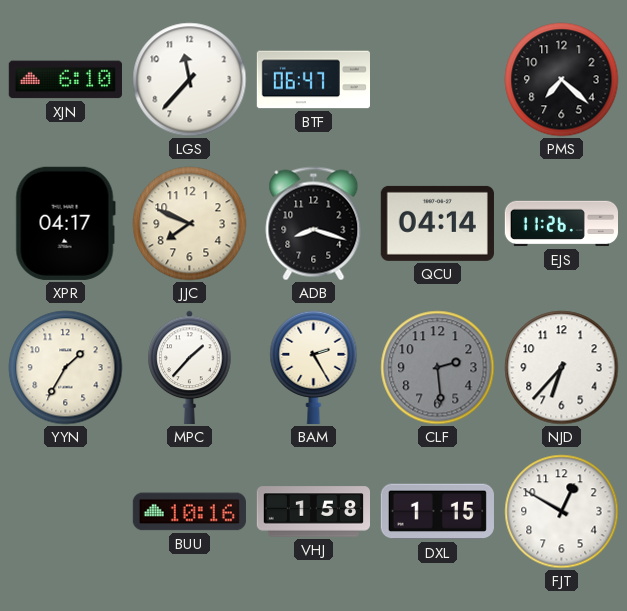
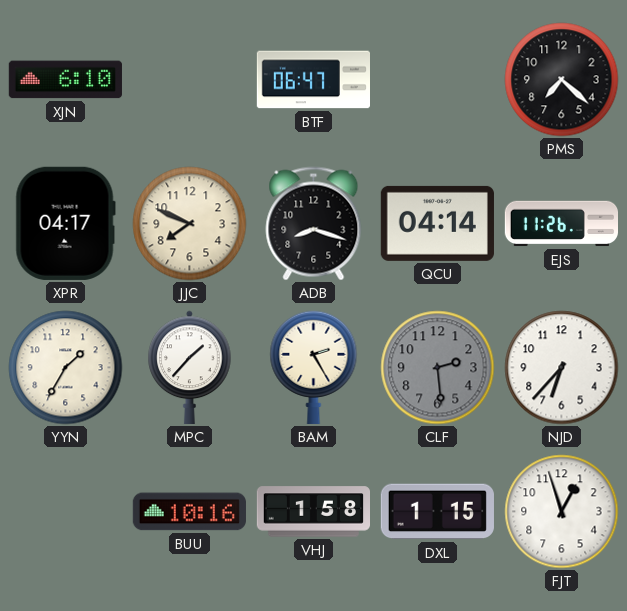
LGS: 11:37 -> none (190, 80)
FJT: 12:50 -> 12:57 (562, 512)
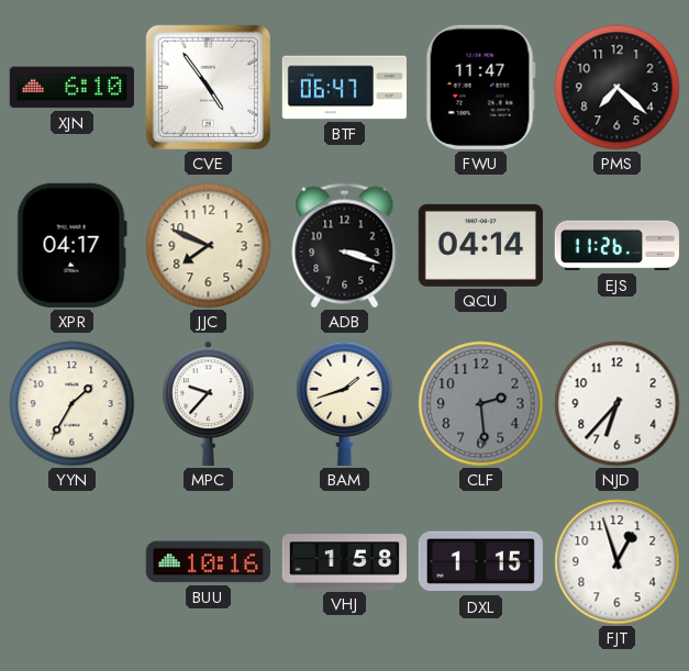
CVE: none -> 4:54 (208, 87)
FWU: none -> 11:47 (480, 87)
ADB: 8:18 -> 3:18 (345, 246)
MPC: 1:37 -> 9:37 (209, 403)
BAM: 2:25 -> 1:42 (345, 403)
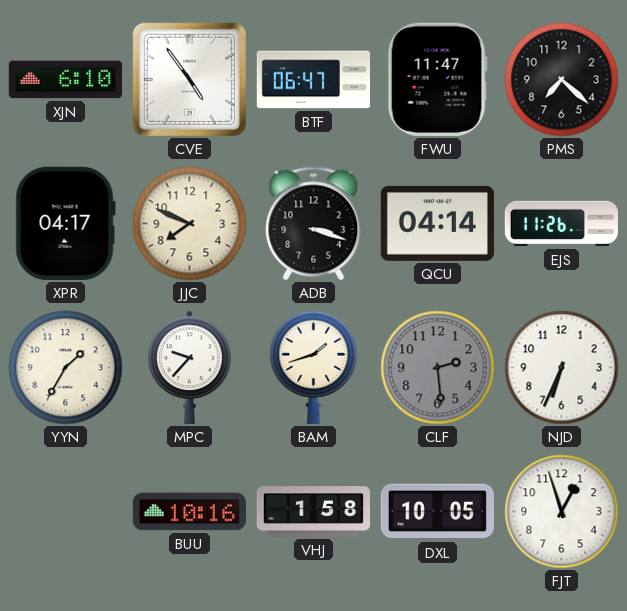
NJD: 6:37 -> 6:34 (562, 368)
DXL: 1:15 -> 10:05 (437, 512)
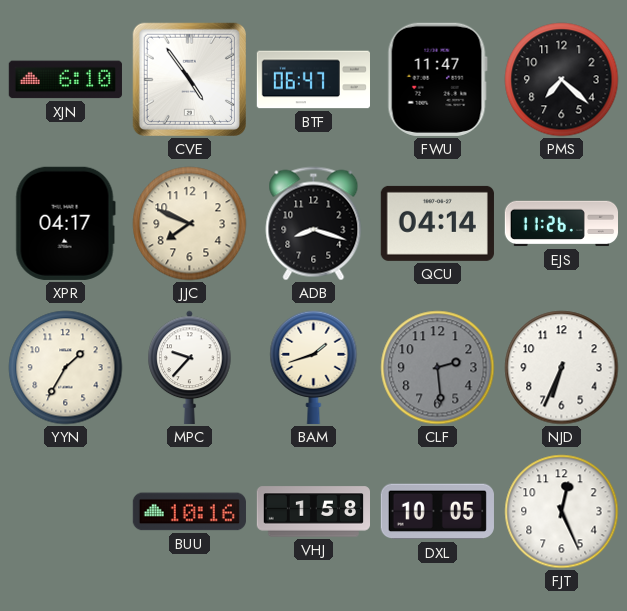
ADB: 3:18 -> 8:18 (314, 224)
FJT: 12:57 -> 12:26 (562, 512)
